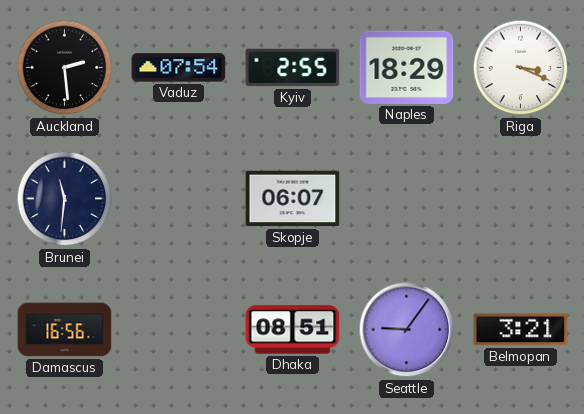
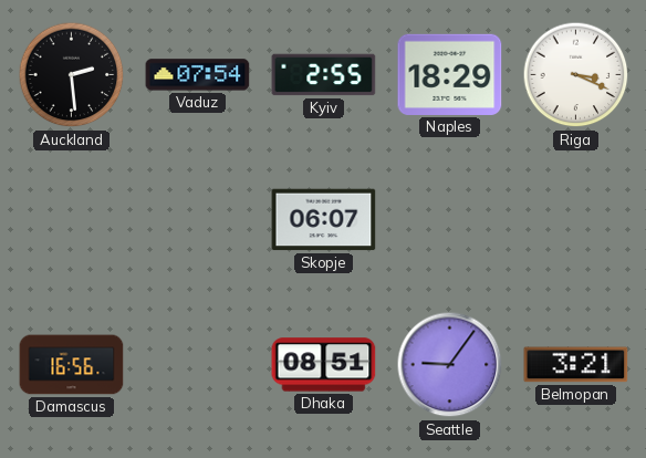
Brunei: 11:31 -> none (65, 199)
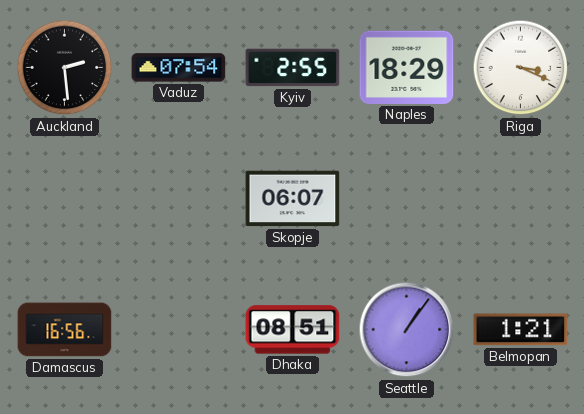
Seattle: 9:06 -> 1:06 (407, 330)
Belmopan: 3:21 -> 1:21 (521, 330)
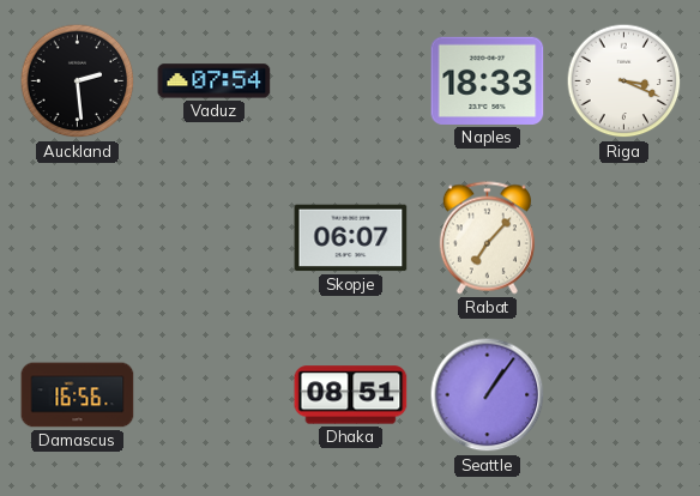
Kyiv: 2:55 -> none (293, 68)
Naples: 18:29 -> 18:33 (488, 80)
Rabat: none -> 7:07 (487, 238)
Belmopan: 1:21 -> none (521, 330)
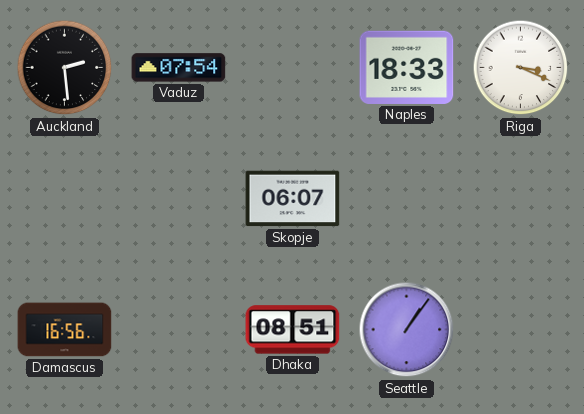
Rabat: 7:07 -> none (487, 238)
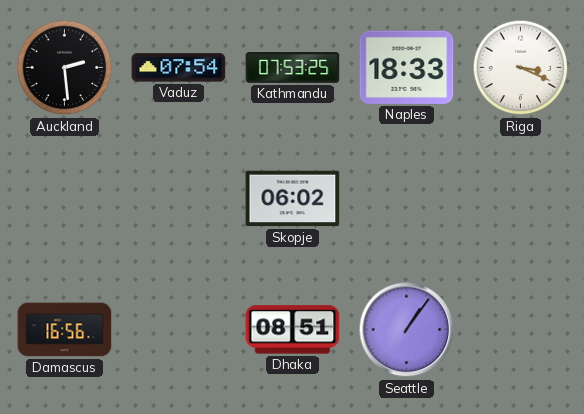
Kathmandu: none -> 07:53 (293, 68)
Skopje: 06:07 -> 06:02 (293, 199)
